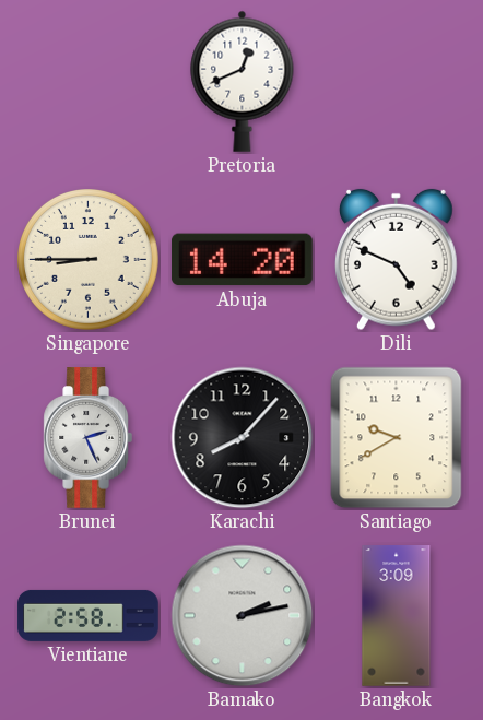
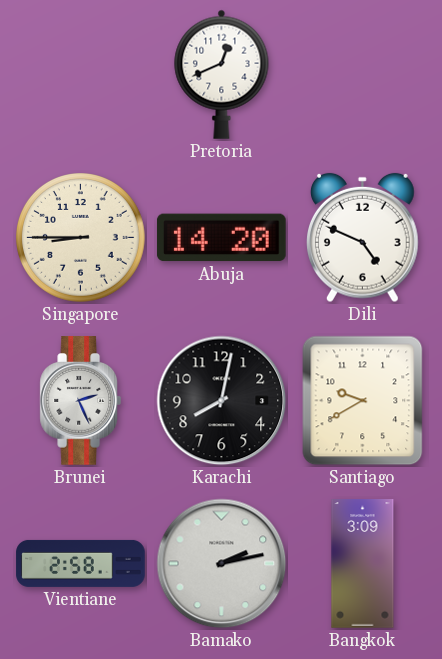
Karachi: 8:07 -> 8:02 (222, 401)
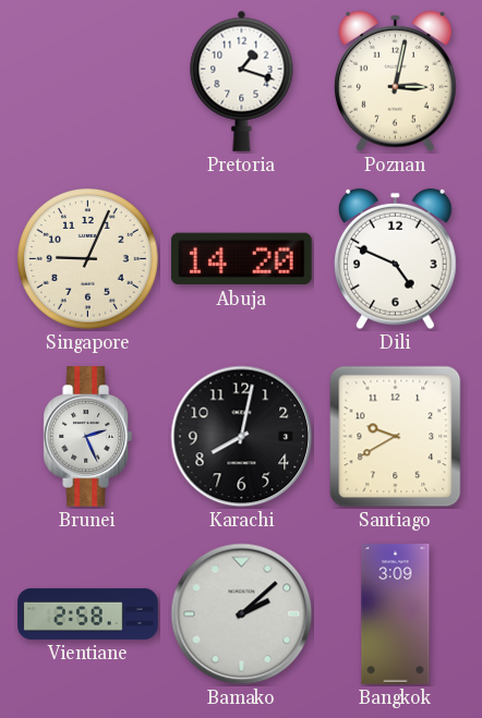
Pretoria: 12:41 -> 1:18 (242, 81)
Poznan: none -> 3:02 (396, 82)
Singapore: 8:45 -> 9:04 (88, 259)
Bamako: 2:13 -> 2:08 (242, 614)
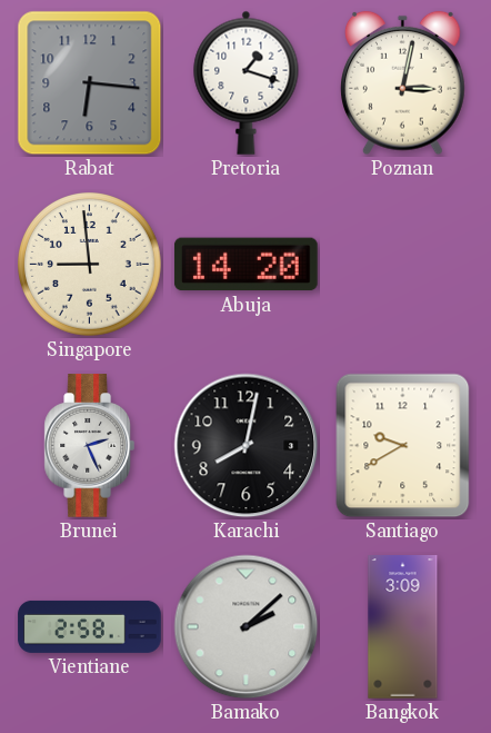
Rabat: none -> 6:16 (90, 83)
Singapore: 9:04 -> 8:59 (90, 265)
Dili: 4:49 -> none (396, 259)
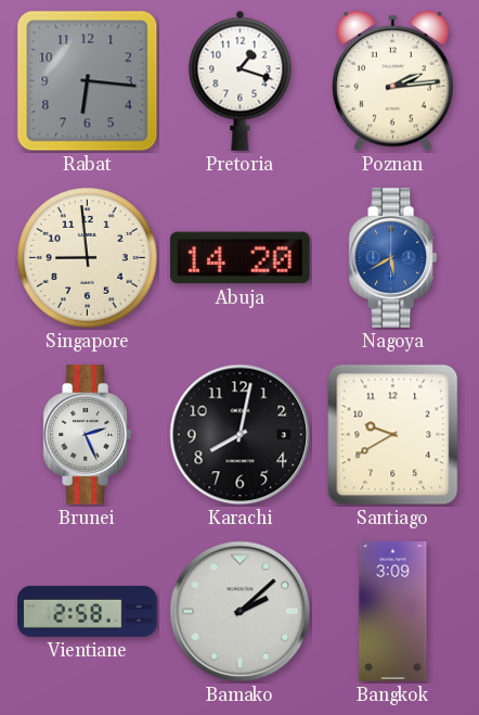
Poznan: 3:02 -> 2:14 (393, 81)
Nagoya: none -> 5:40 (392, 258)
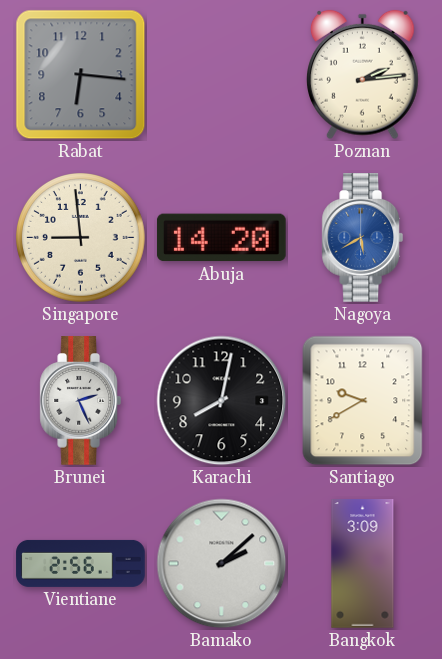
Pretoria: 1:18 -> none (241, 80)
Vientiane: 2:58 -> 2:56 (81, 563)
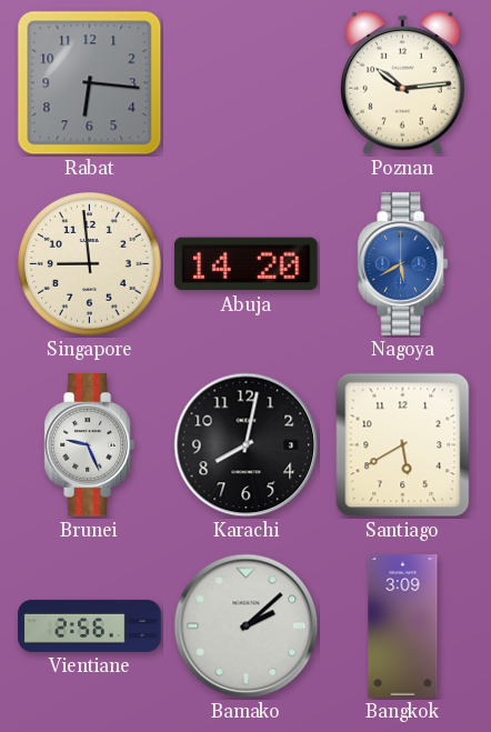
Poznan: 2:14 -> 10:14 (403, 83)
Brunei: 2:26 -> 9:26 (89, 445)
Santiago: 9:40 -> 5:40 (403, 445)
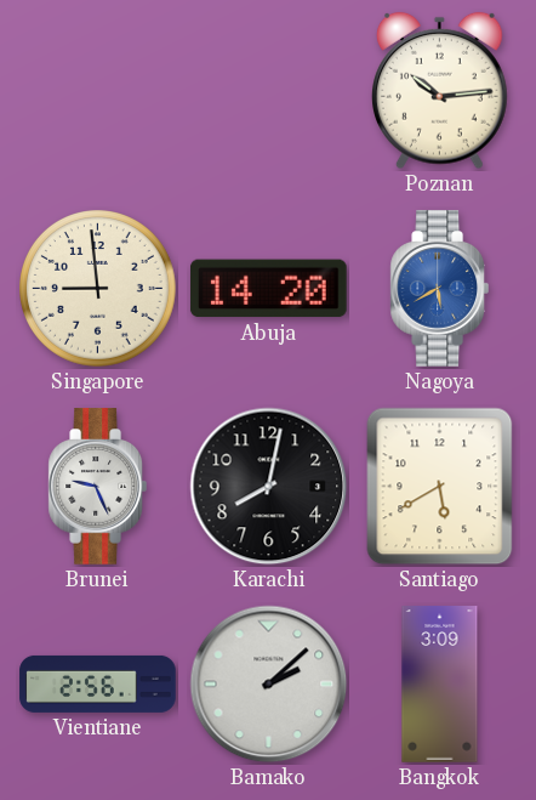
Rabat: 6:16 -> none (90, 83)
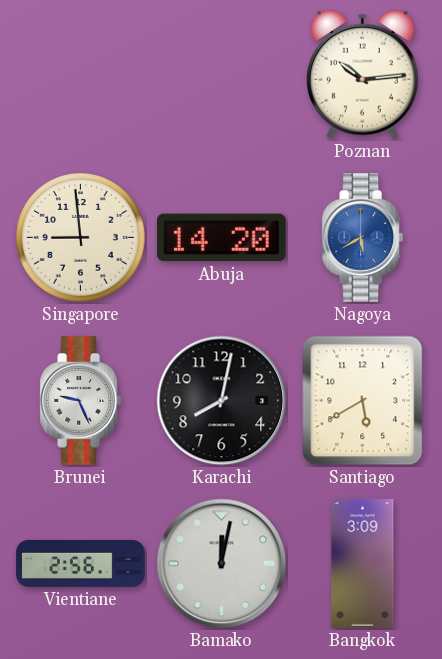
Bamako: 2:08 -> 12:02 (222, 564)
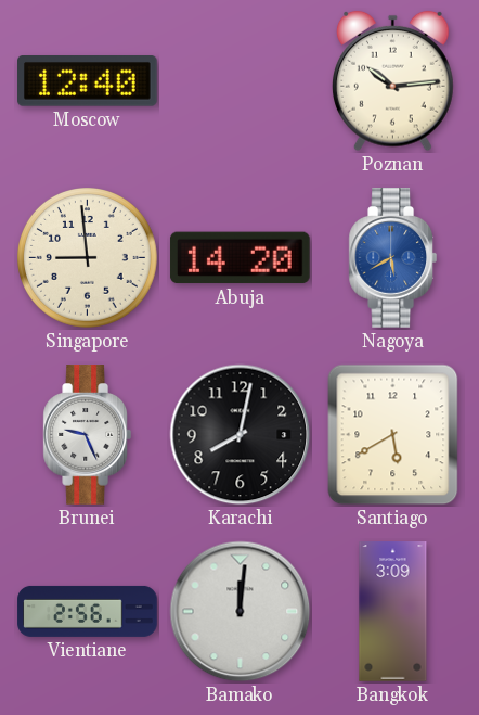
Moscow: none -> 12:40 (88, 81)
Bamako: 12:02 -> 12:01 (241, 612)
